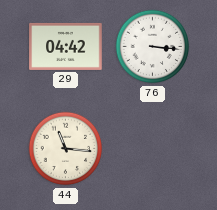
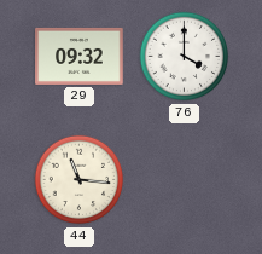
29: 04:42 -> 09:32 (80, 56)
76: 3:16 -> 4:00 (185, 57)
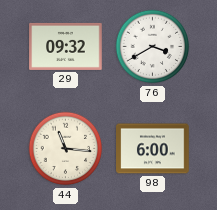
76: 4:00 -> 3:40 (153, 47)
98: none -> 6:00 (153, 149)
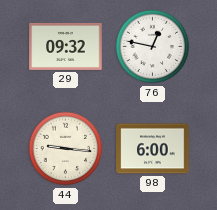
76: 3:40 -> 12:47 (153, 47)
44: 11:16 -> 9:16 (66, 149)
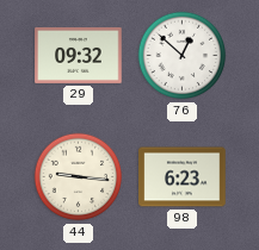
76: 12:47 -> 12:52 (183, 56)
98: 6:00 -> 6:23 (183, 177)
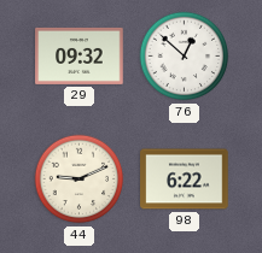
44: 9:16 -> 9:11 (80, 180)
98: 6:23 -> 6:22 (185, 180)
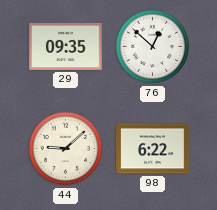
29: 09:32 -> 09:35 (66, 46)
44: 9:11 -> 9:08 (66, 149)
